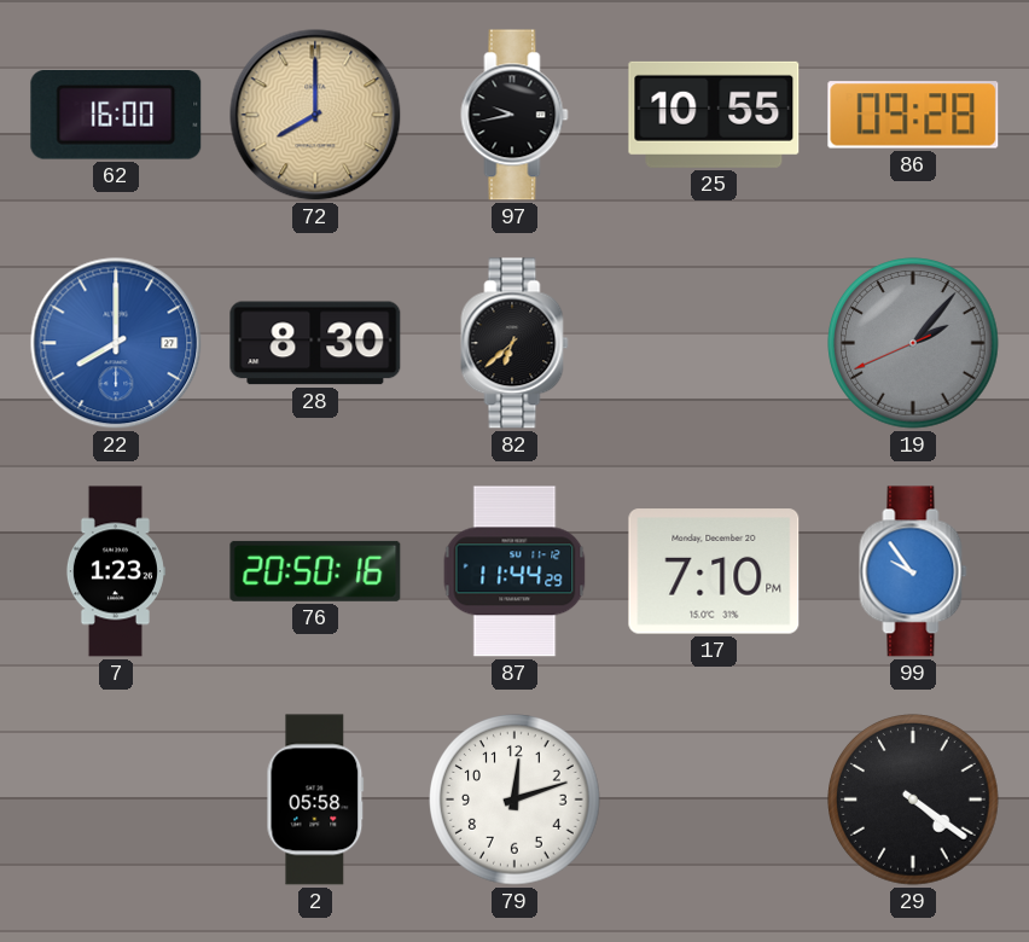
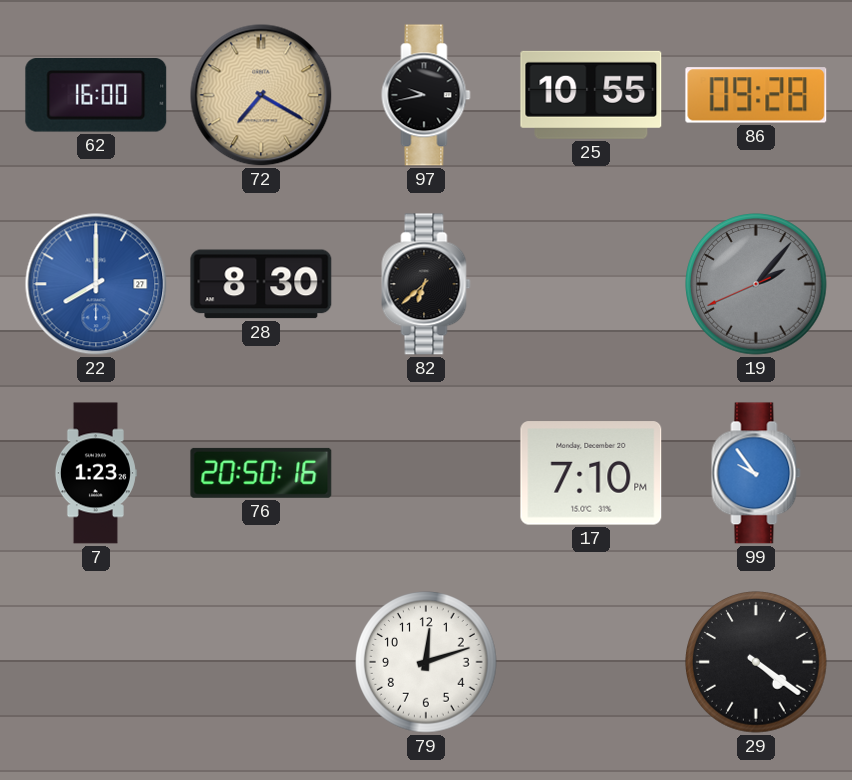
72: 8:00 -> 7:20 (261, 95)
87: 11:44 -> none (514, 571)
2: 05:58 -> none (315, 799)
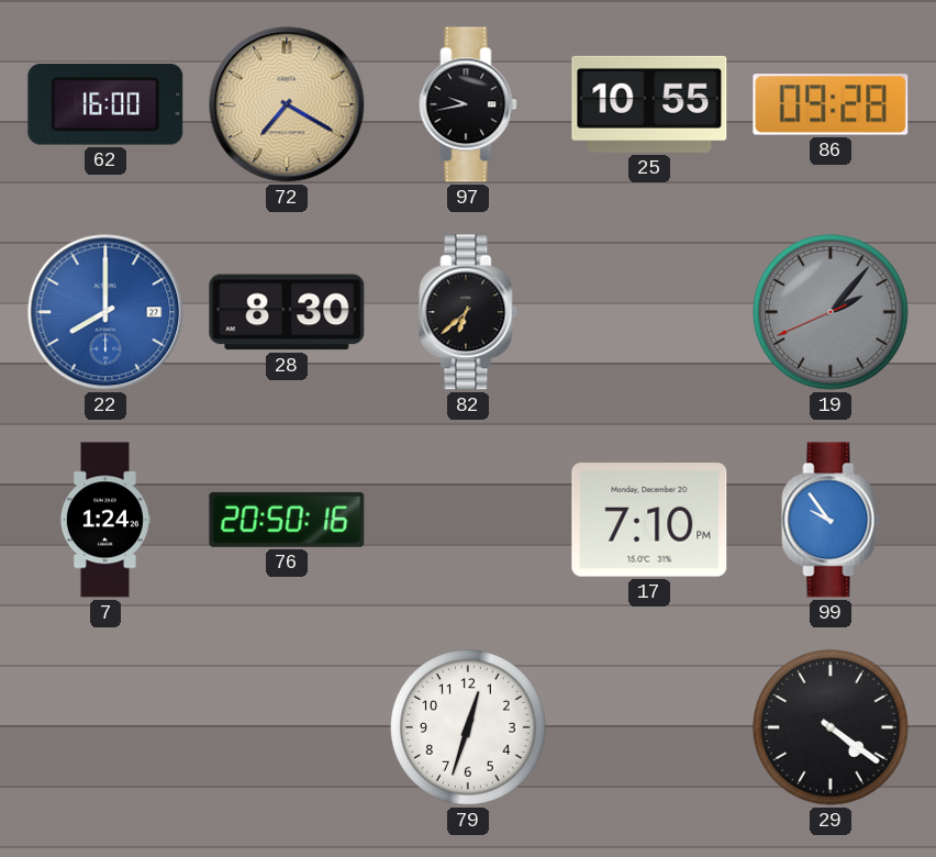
7: 1:23 -> 1:24 (104, 520)
79: 12:12 -> 12:33 (468, 727)
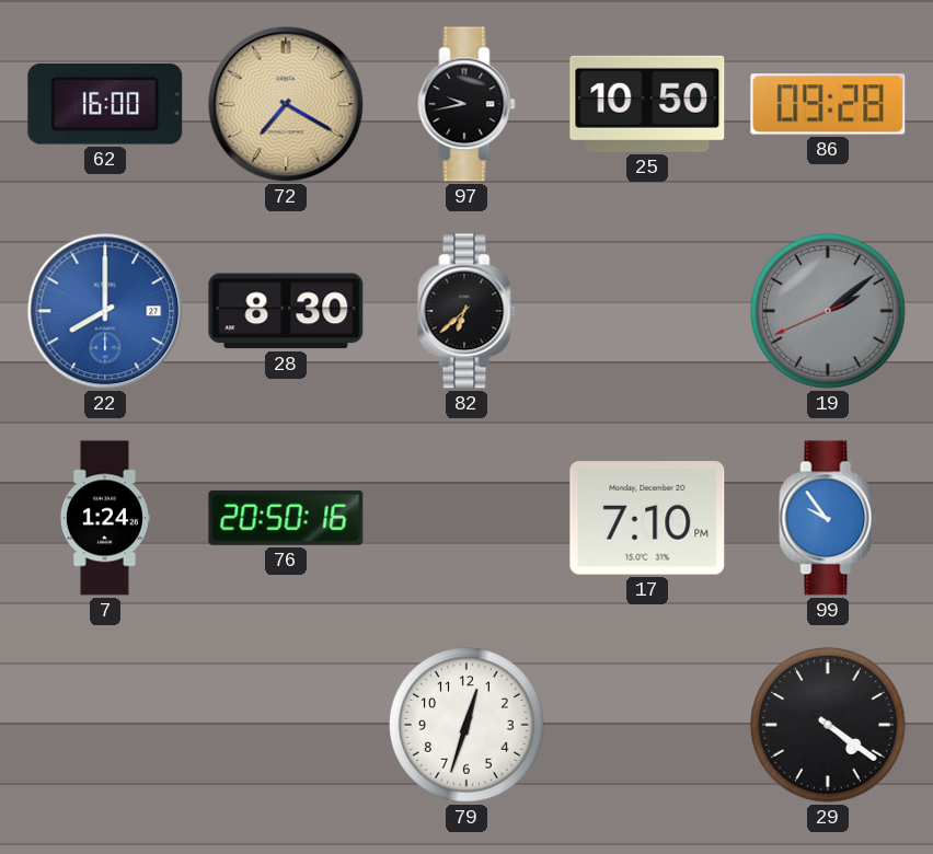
25: 10:55 -> 10:50 (647, 104)
19: 2:06 -> 2:08 (828, 311)
